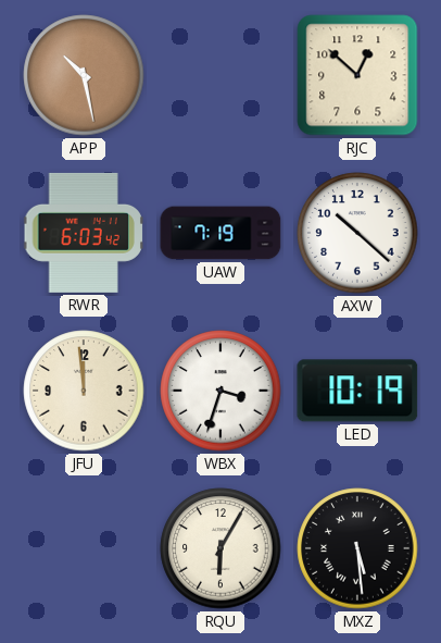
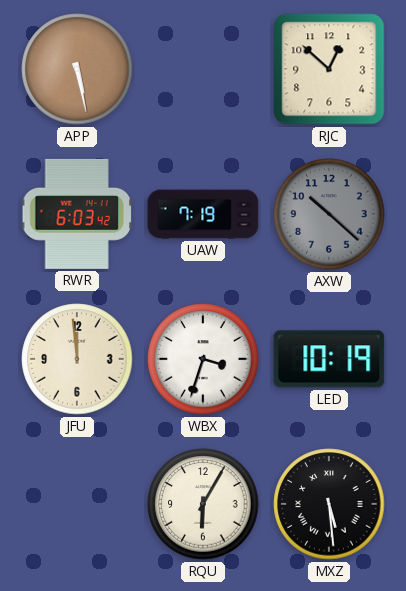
APP: 10:28 -> 5:28 (77, 69)
AXW dial: white -> grey (329, 214)
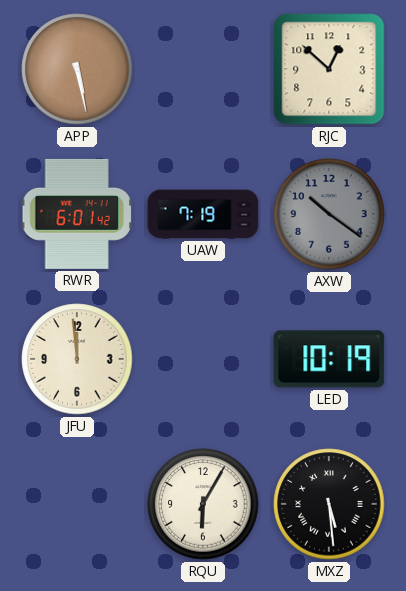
RWR: 6:03 -> 6:01 (77, 214)
AXW: 10:22 -> 10:21 (329, 214)
WBX: 3:33 -> none (203, 359)
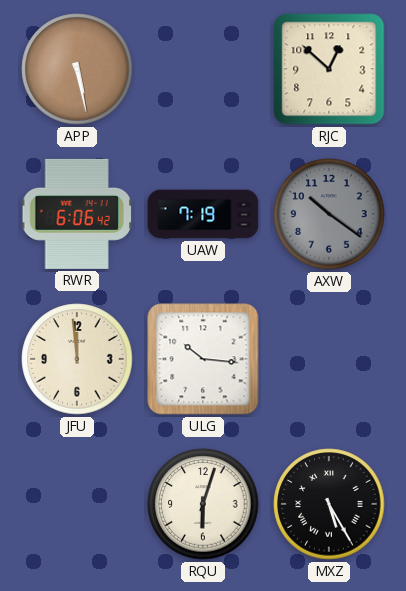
RWR: 6:01 -> 6:06 (77, 214)
ULG: none -> 10:16 (203, 359)
LED: 10:19 -> none (329, 359)
RQU: 6:05 -> 6:03 (203, 504)
MXZ: 5:29 -> 5:25 (329, 504)
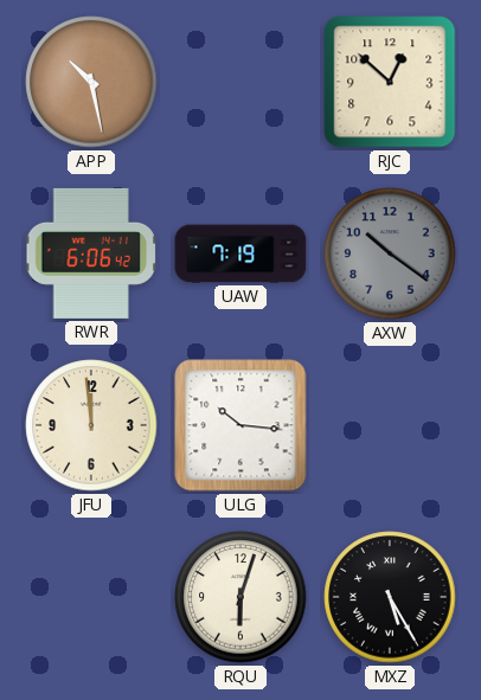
APP: 5:28 -> 10:28 (91, 82)
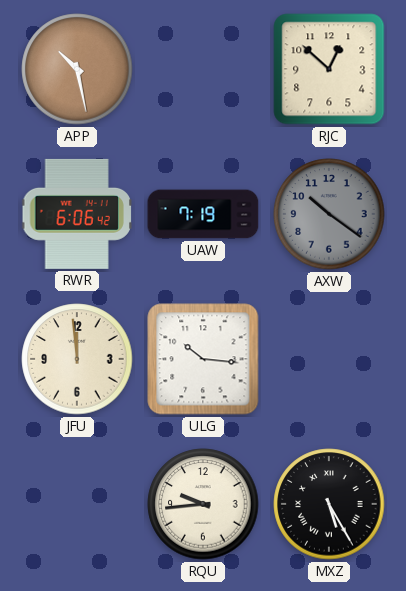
RQU: 6:03 -> 9:44 (203, 504)
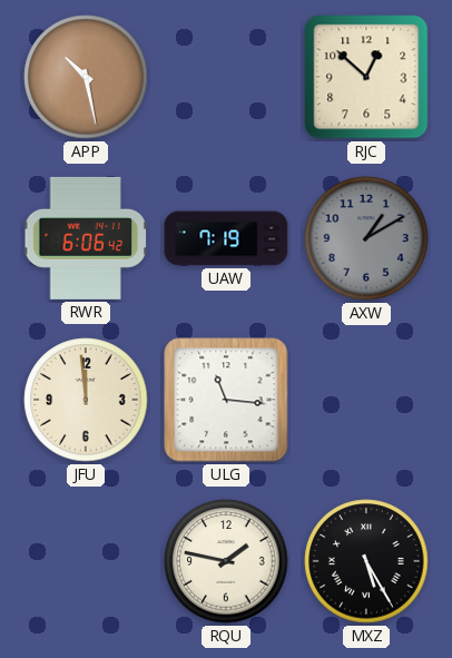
AXW: 10:21 -> 1:10 (366, 238)
ULG: 10:16 -> 11:16 (226, 400)
RQU: 9:44 -> 1:47 (226, 561)
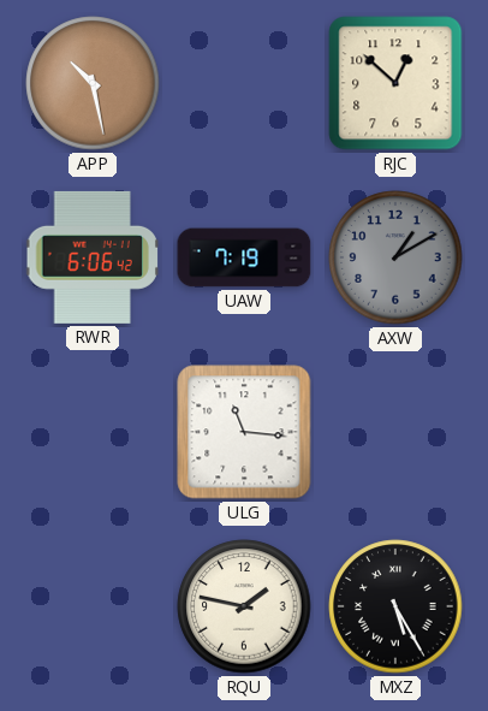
JFU: 11:59 -> none (86, 400)
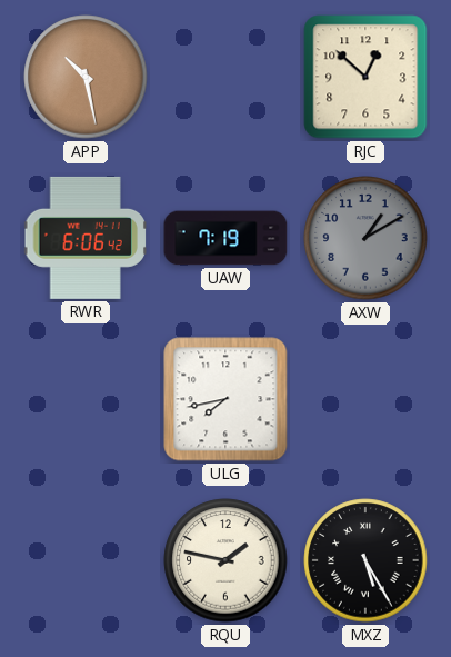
ULG: 11:16 -> 7:43 (225, 399)
